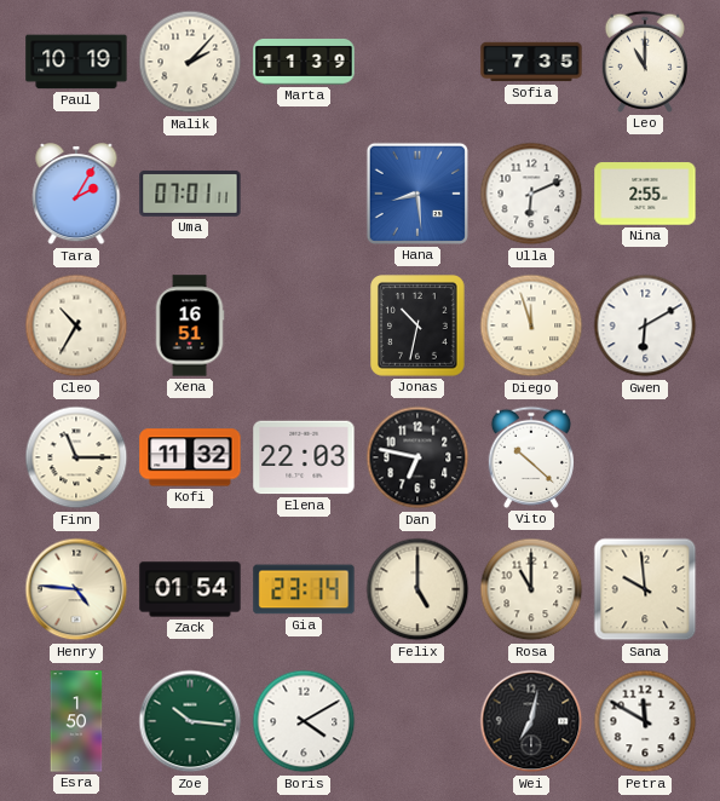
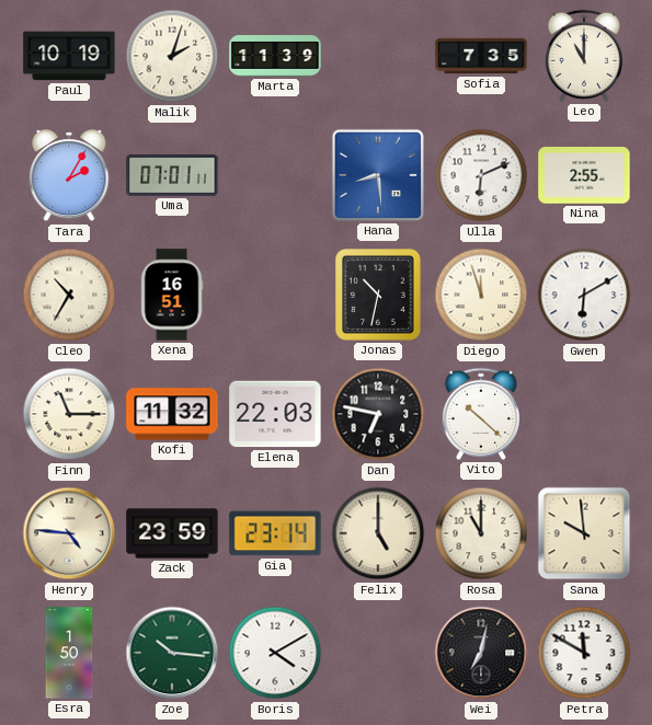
Malik: 2:07 -> 2:03 (172, 56)
Zack: 01:54 -> 23:59 (172, 533)
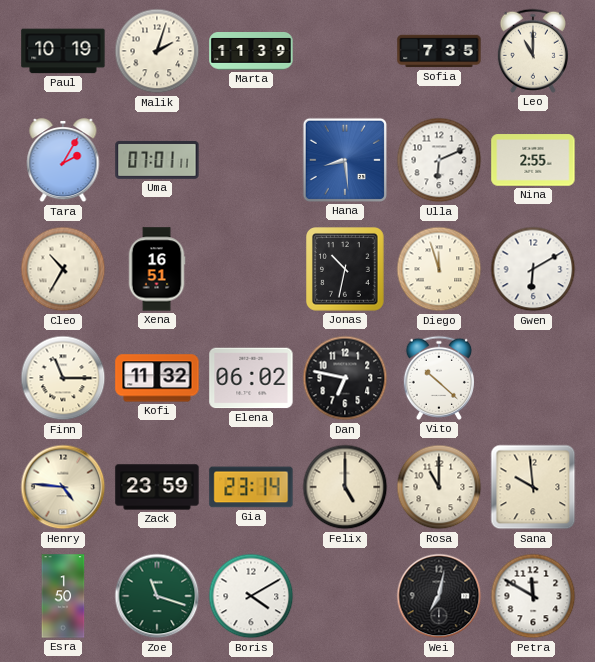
Elena: 22:03 -> 06:02 (251, 378)
Zoe: 10:16 -> 11:18 (157, 596)
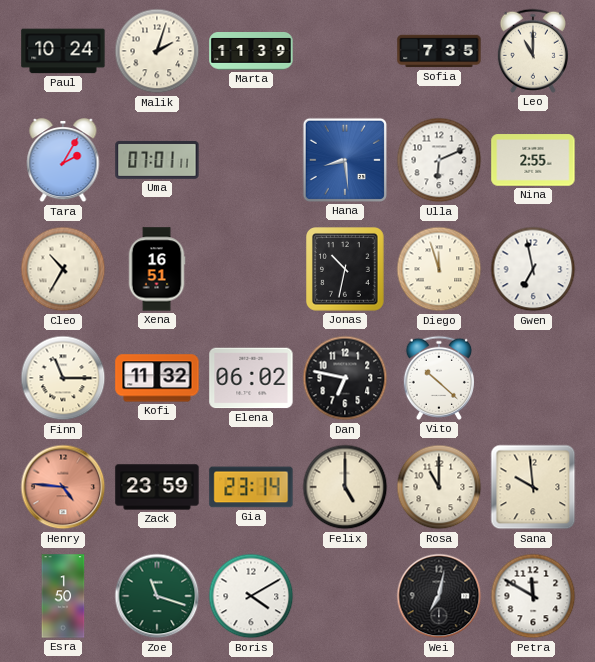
Paul: 10:19 -> 10:24 (63, 51)
Gwen: 6:10 -> 6:58 (533, 269)
Henry dial: cream -> salmon (63, 487)
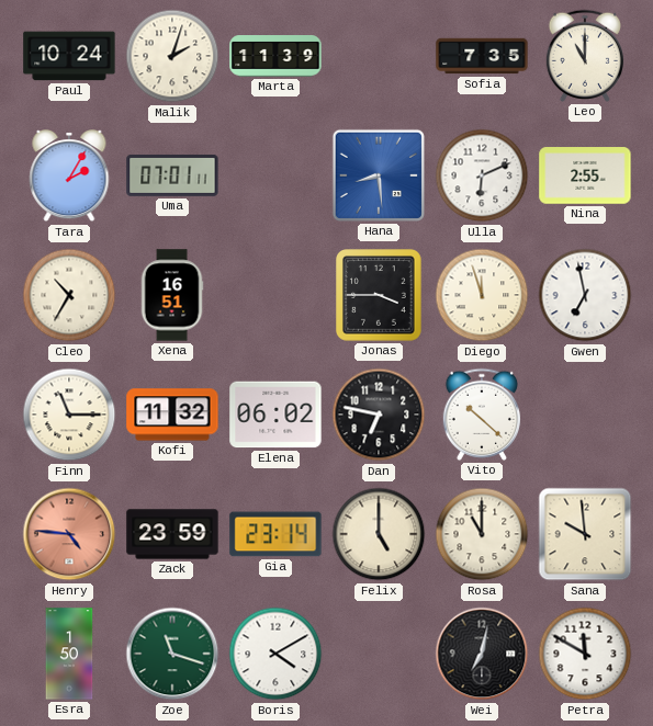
Jonas: 10:32 -> 3:45 (380, 295)
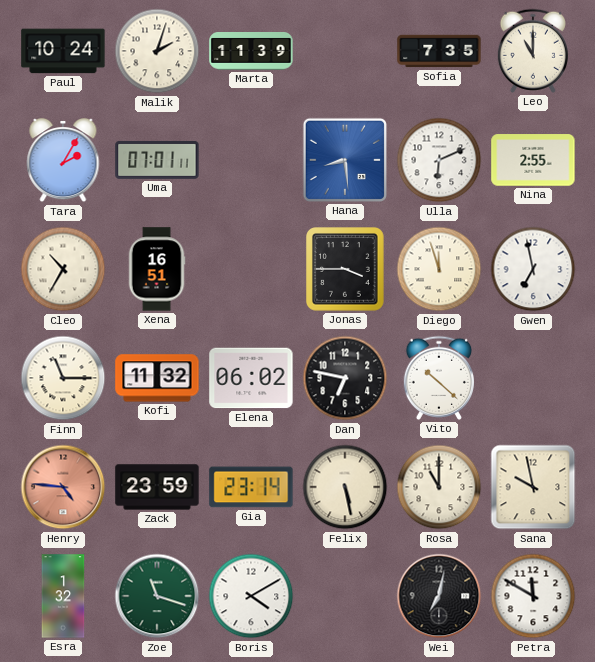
Felix: 5:00 -> 5:28 (345, 487)
Sana: 9:59 -> 9:58 (533, 487)
Esra: 1:50 -> 1:32 (63, 596)
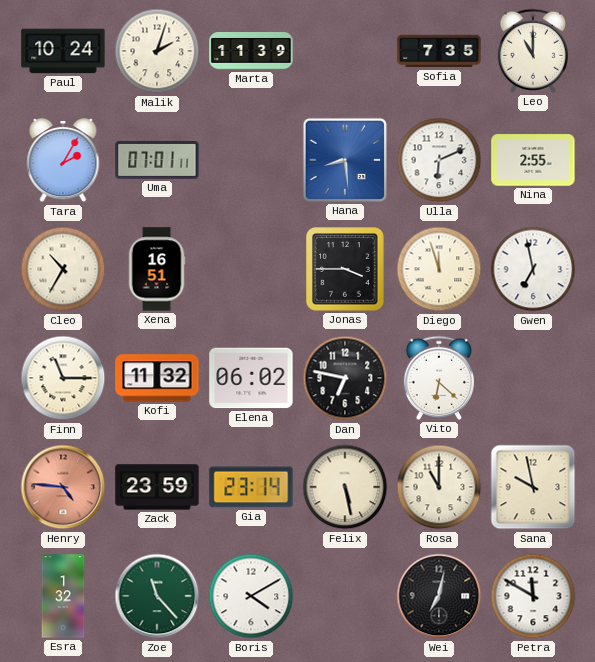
Vito: 10:22 -> 6:22 (438, 378)
Zoe: 11:18 -> 11:23 (157, 596)
